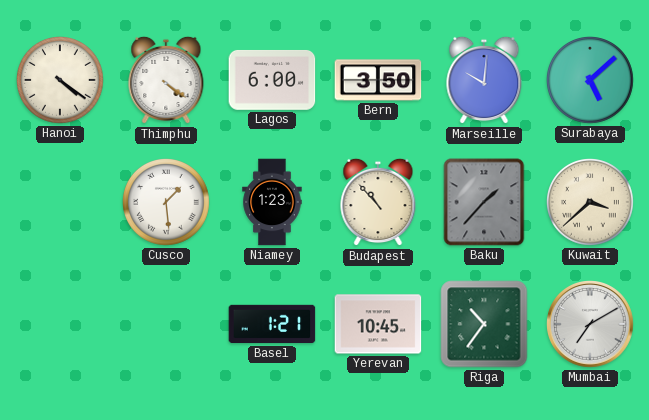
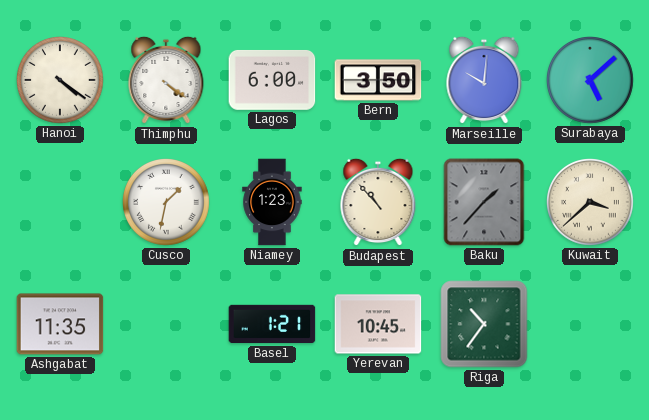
Cusco: 1:29 -> 1:32 (167, 203)
Ashgabat: none -> 11:35 (60, 324)
Mumbai: 7:10 -> none (590, 324)
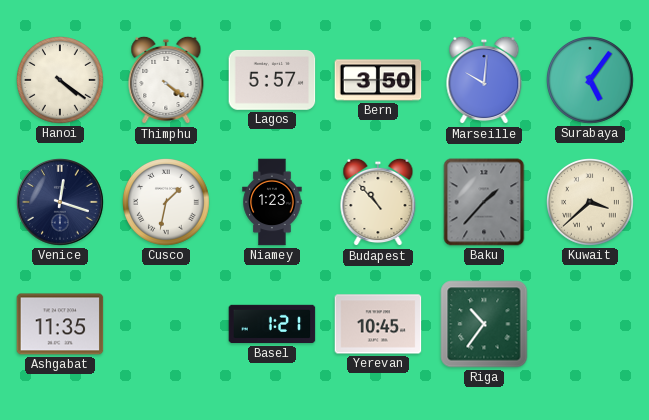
Lagos: 6:00 -> 5:57 (272, 80)
Surabaya: 5:08 -> 5:06 (591, 81)
Venice: none -> 12:18 (60, 202)
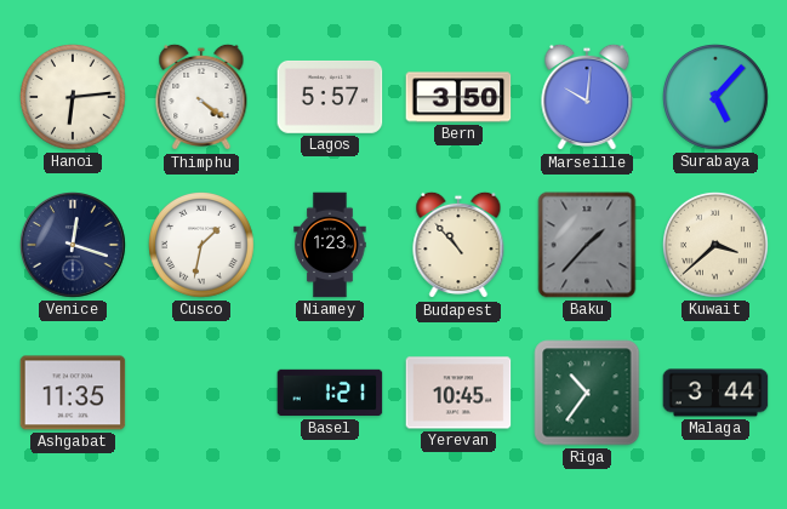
Hanoi: 4:21 -> 6:14 (74, 98)
Surabaya: 5:06 -> 5:07 (717, 98)
Malaga: none -> 3:44 (715, 393)
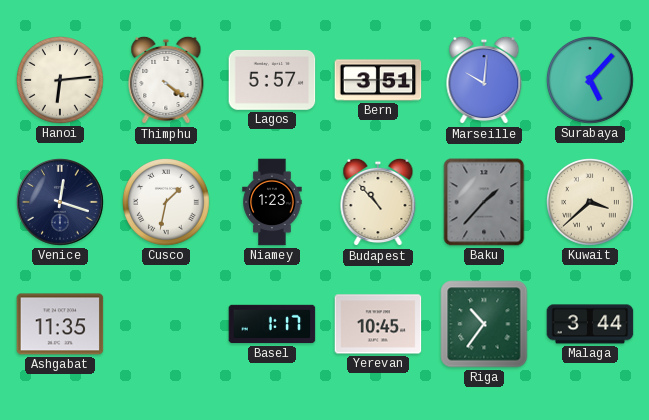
Bern: 3:50 -> 3:51 (378, 80)
Basel: 1:21 -> 1:17 (272, 324)
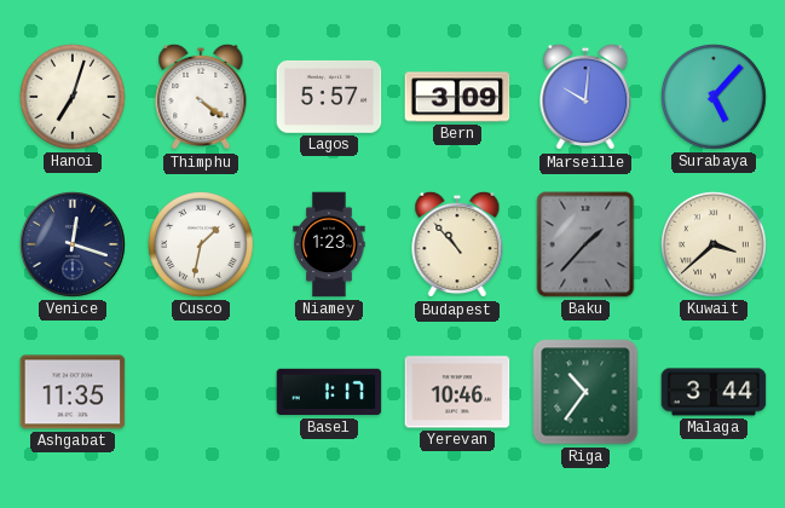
Hanoi: 6:14 -> 7:03 (74, 98)
Bern: 3:51 -> 3:09 (457, 97)
Yerevan: 10:45 -> 10:46 (457, 392)
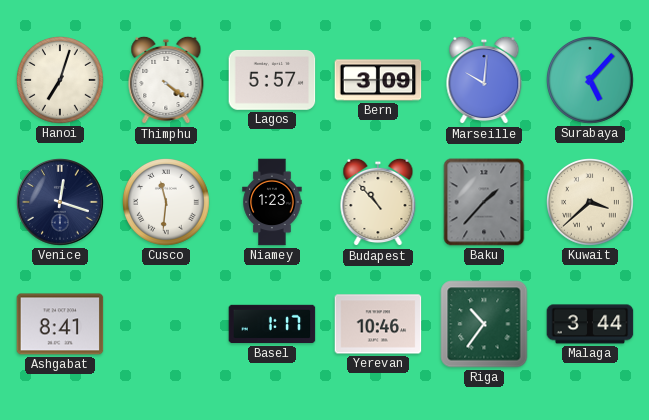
Cusco: 1:32 -> 11:31 (167, 203)
Ashgabat: 11:35 -> 8:41 (60, 324)
